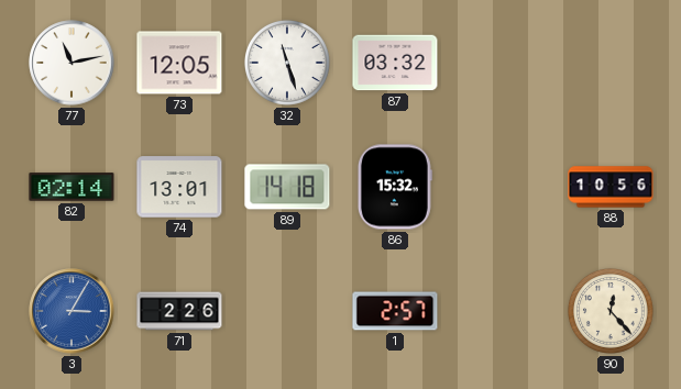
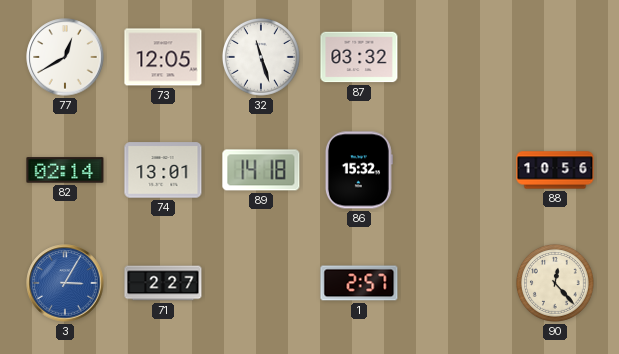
77: 11:13 -> 12:40 (65, 57)
71: 2:26 -> 2:27 (163, 283)
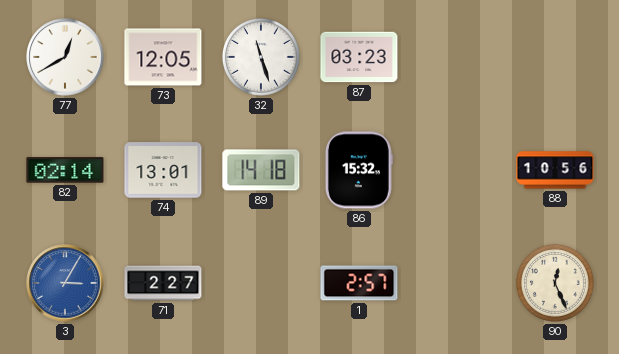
87: 03:32 -> 03:23 (359, 57)
90: 12:23 -> 12:26 (555, 283)
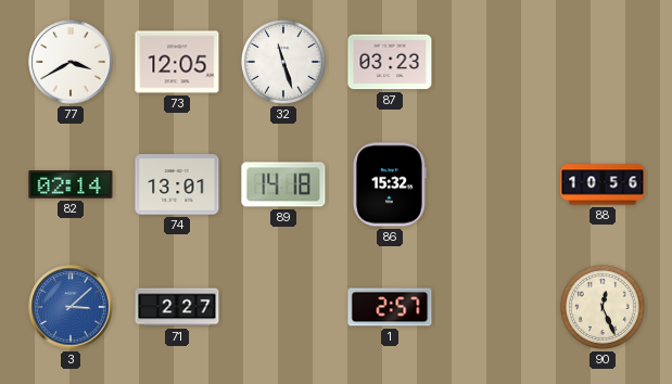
77: 12:40 -> 3:40 (71, 62)
3: 3:05 -> 3:08 (71, 307)
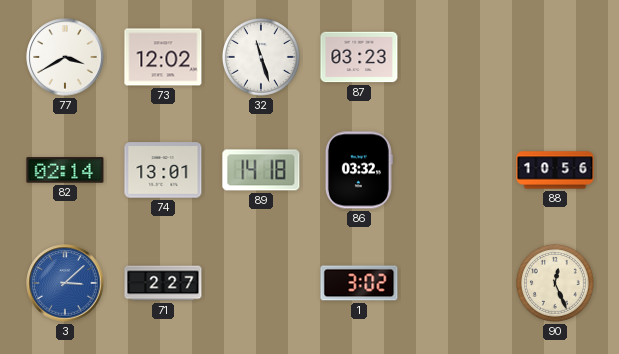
73: 12:05 -> 12:02 (163, 57)
86: 15:32 -> 03:32 (359, 170)
1: 2:57 -> 3:02 (359, 283)
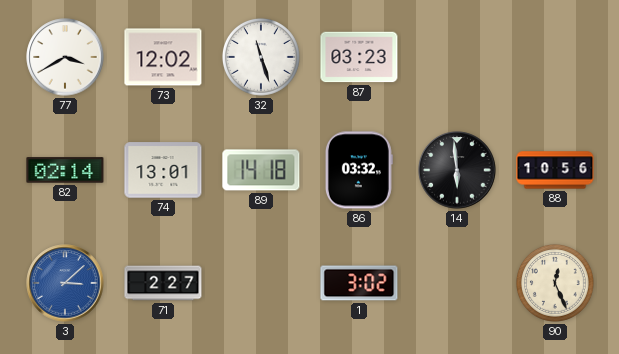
14: none -> 5:59 (457, 170)
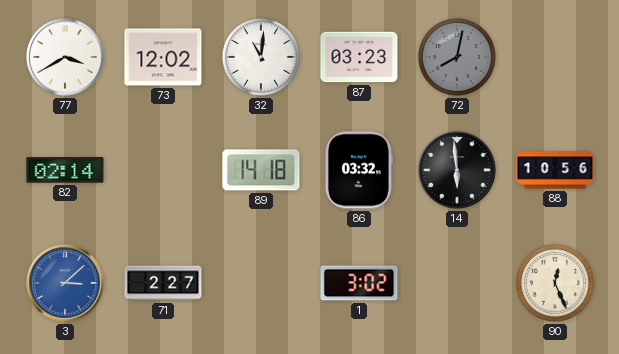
32: 11:27 -> 11:01 (261, 57)
72: none -> 8:02 (457, 57)
74: 13:01 -> none (163, 170)
